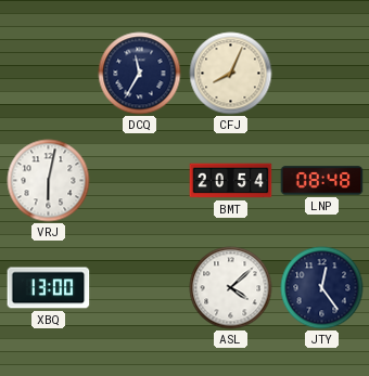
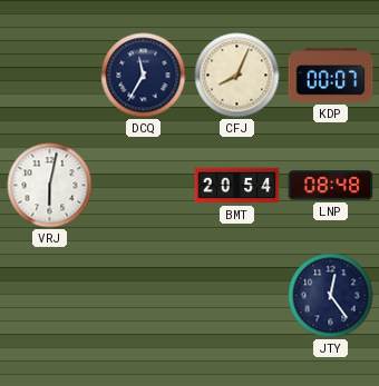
KDP: none -> 00:07 (331, 76)
XBQ: 13:00 -> none (49, 288)
ASL: 4:08 -> none (231, 288)
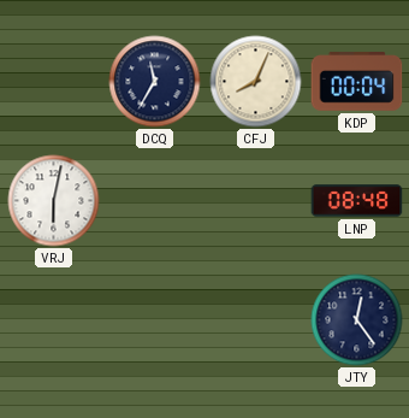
KDP: 00:07 -> 00:04 (357, 82)
BMT: 20:54 -> none (237, 186)
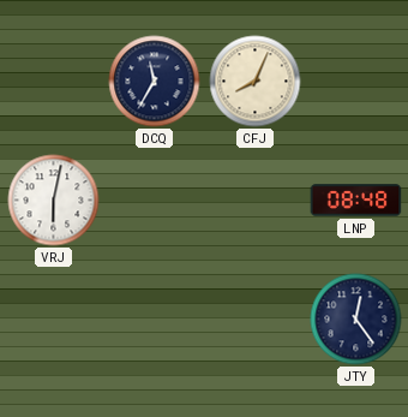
KDP: 00:04 -> none (357, 82)
